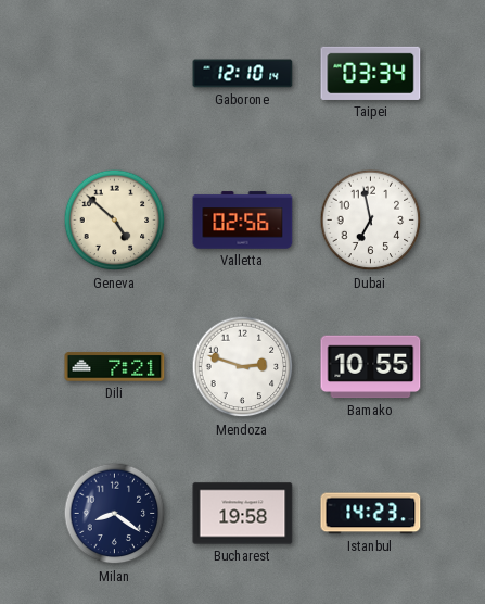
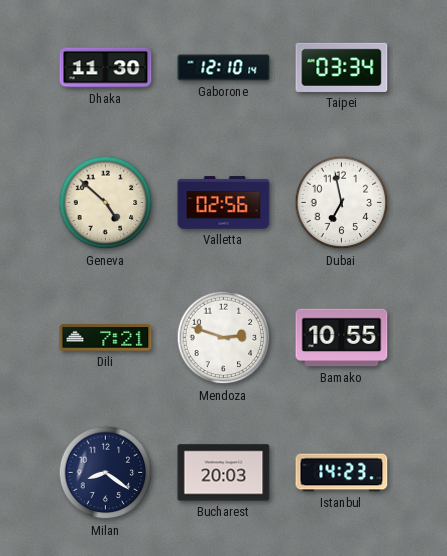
Dhaka: none -> 11:30 (106, 68)
Bucharest: 19:58 -> 20:03 (224, 473)
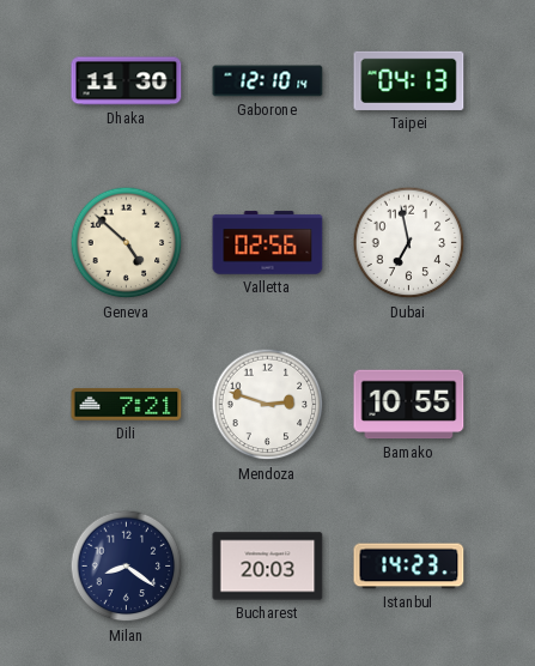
Taipei: 03:34 -> 04:13 (409, 80)
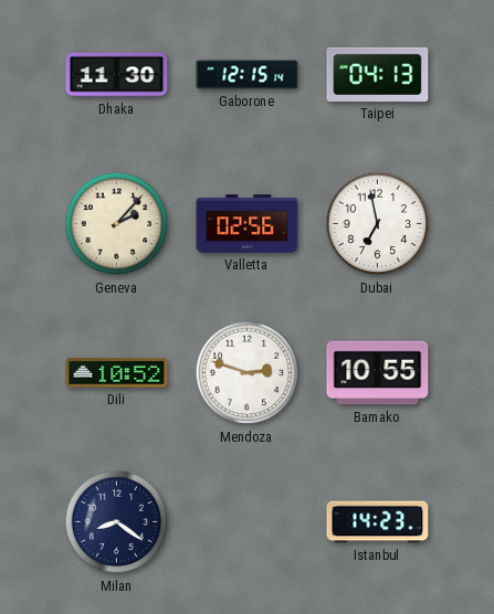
Gaborone: 12:10 -> 12:15 (248, 75)
Geneva: 4:52 -> 2:07 (117, 224)
Dili: 7:21 -> 10:52 (117, 373)
Bucharest: 20:03 -> none (268, 567)
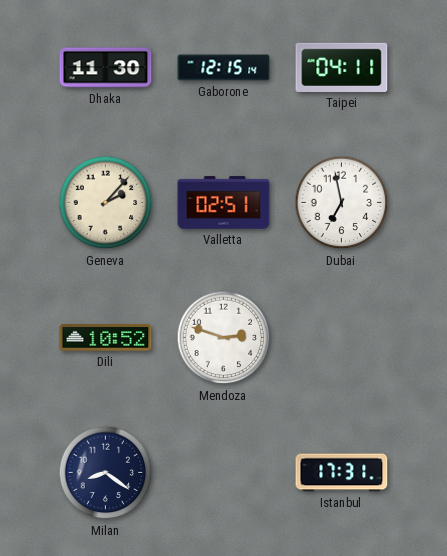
Taipei: 04:13 -> 04:11 (342, 67)
Valletta: 02:56 -> 02:51 (224, 203)
Bamako: 10:55 -> none (378, 373)
Istanbul: 14:23 -> 17:31 (342, 473)
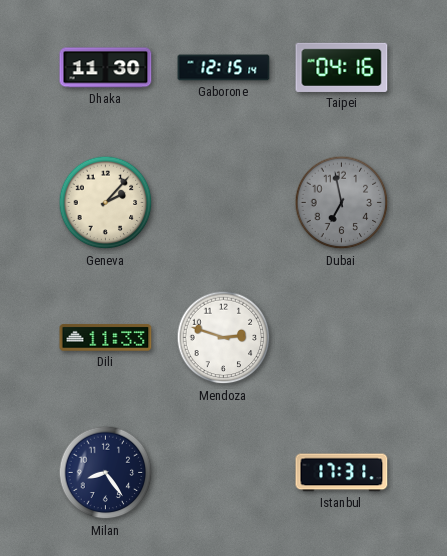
Taipei: 04:11 -> 04:16 (342, 67)
Valletta: 02:51 -> none (224, 203)
Dubai dial: white -> grey (342, 203)
Dili: 10:52 -> 11:33 (106, 338)
Milan: 8:21 -> 8:24 (106, 473)
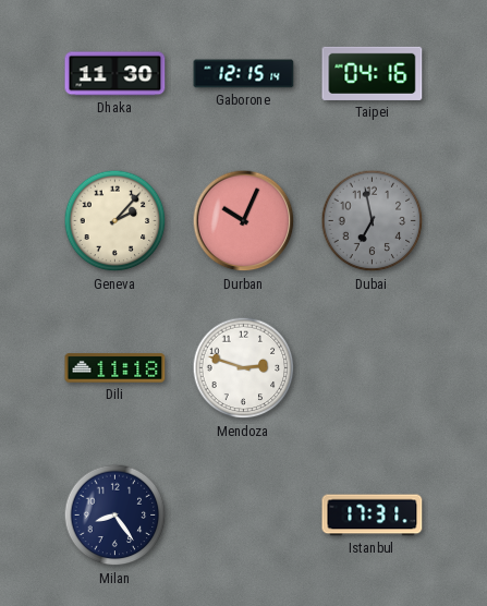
Durban: none -> 10:04 (244, 221)
Dili: 11:33 -> 11:18 (115, 368)
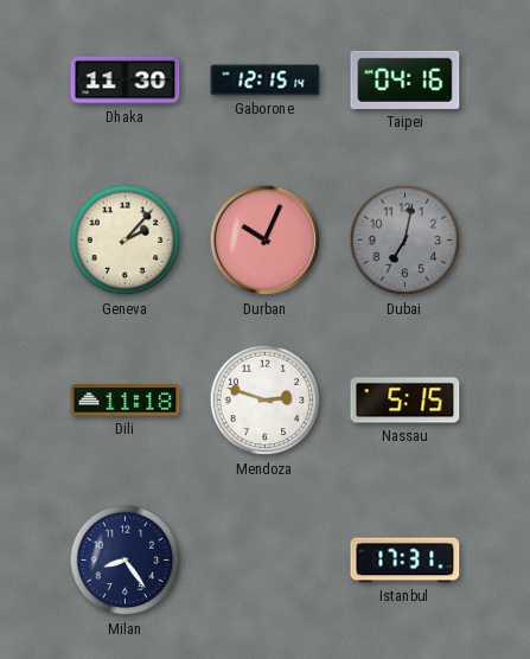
Dubai: 6:58 -> 7:02 (406, 241)
Nassau: none -> 5:15 (406, 401)
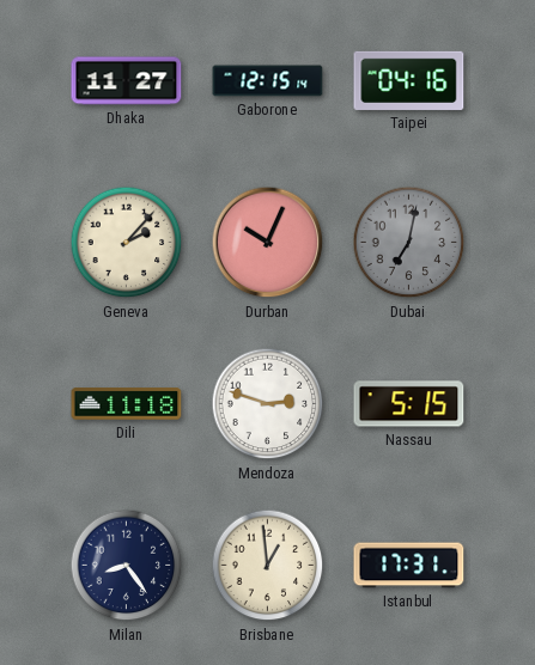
Dhaka: 11:30 -> 11:27 (127, 81)
Brisbane: none -> 12:59 (268, 566)
